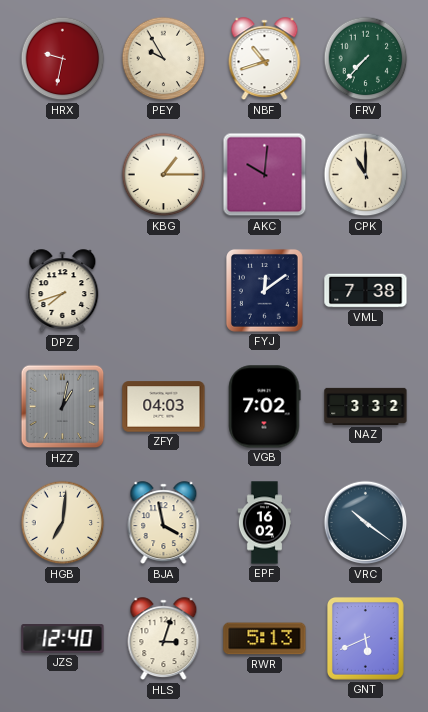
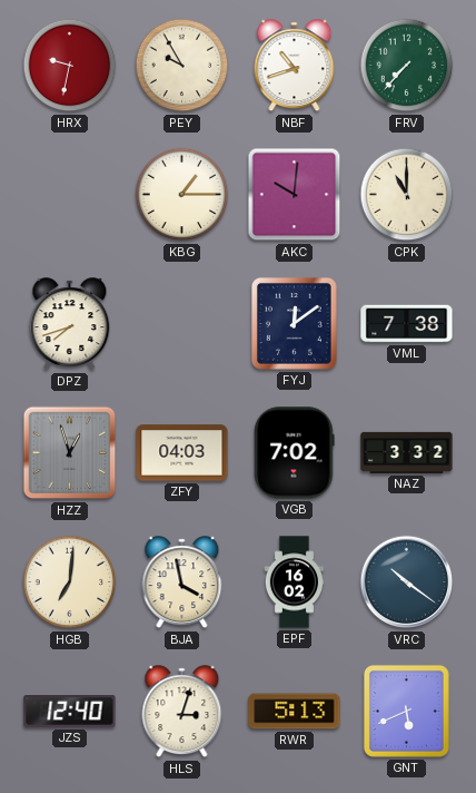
HZZ: 1:02 -> 12:57 (70, 453)
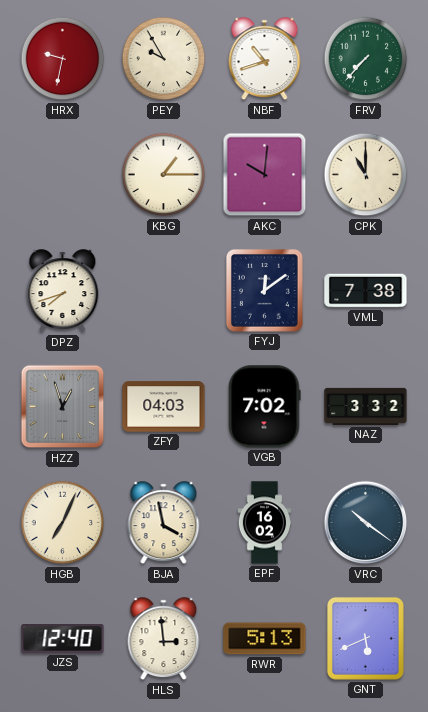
HGB: 7:01 -> 7:04 (63, 523)
HLS: 3:03 -> 2:59 (164, 639)
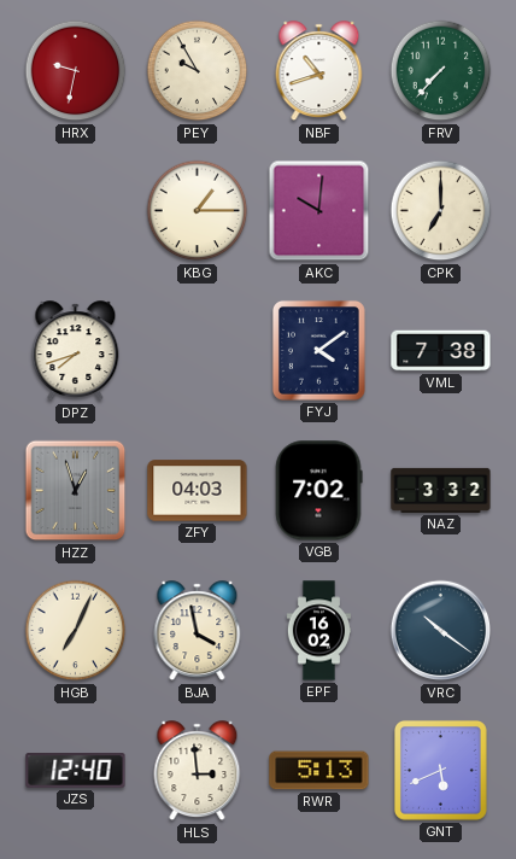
CPK: 11:00 -> 7:00 (441, 211)
FYJ: 12:09 -> 4:09 (318, 350)
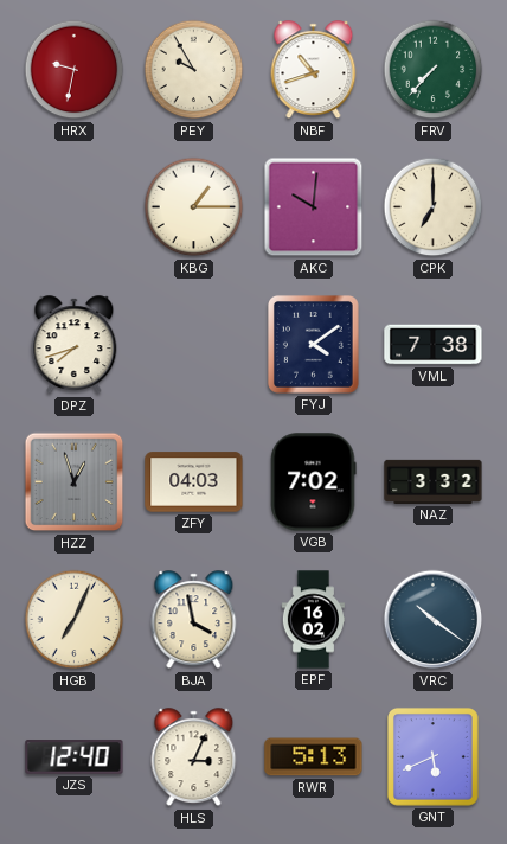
HLS: 2:59 -> 3:04 (194, 757)
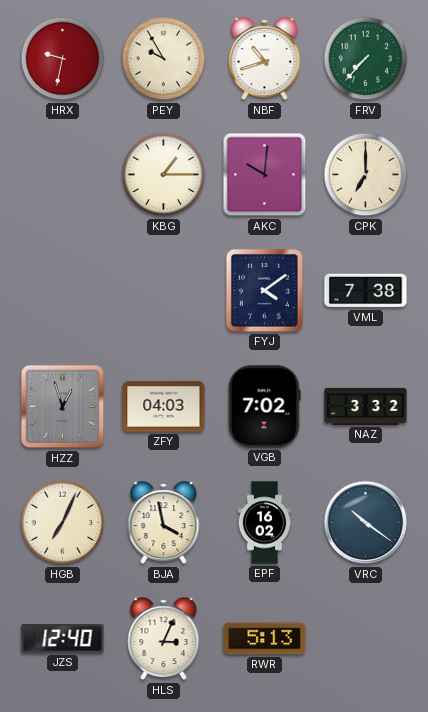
DPZ: 7:42 -> none (75, 345)
GNT: 5:41 -> none (432, 756)
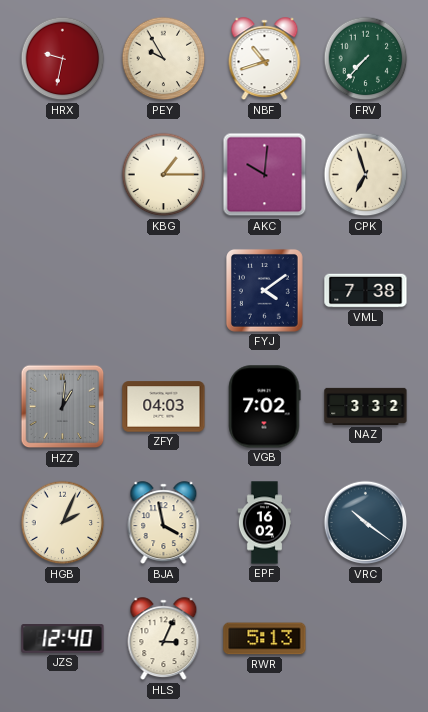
CPK: 7:00 -> 6:57 (366, 175)
HZZ: 12:57 -> 1:01 (63, 407)
HGB: 7:04 -> 2:04 (63, 523)
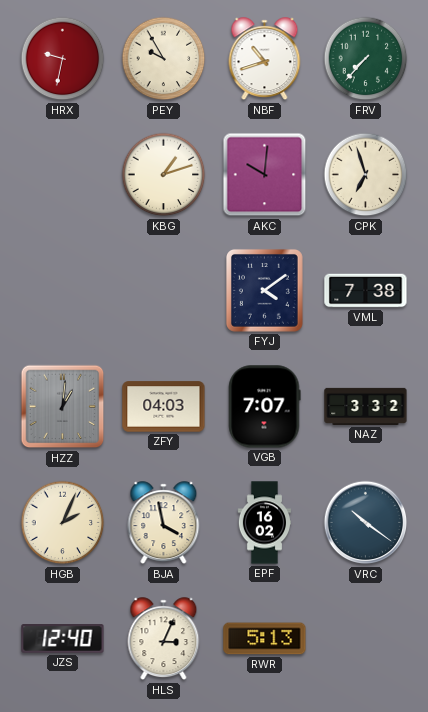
KBG: 1:15 -> 1:12 (164, 175)
VGB: 7:02 -> 7:07 (265, 407)
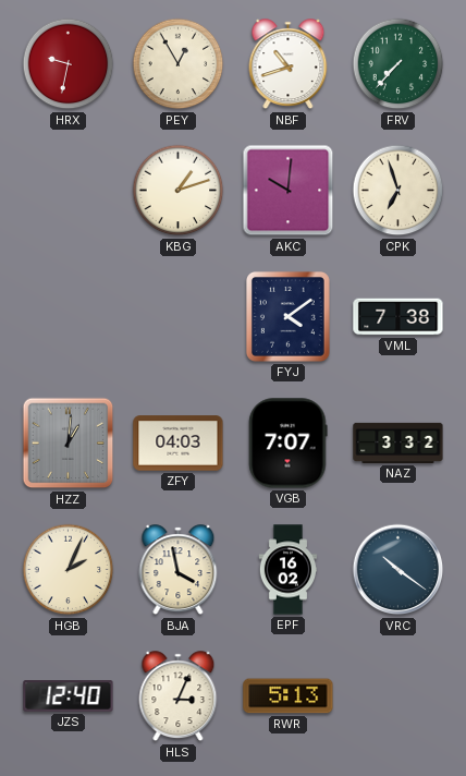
PEY: 9:55 -> 12:55 (179, 64)
